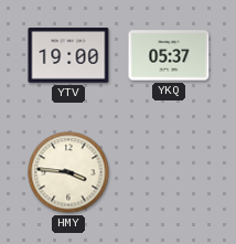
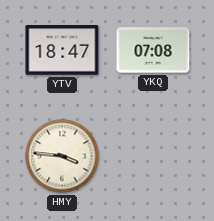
YTV: 19:00 -> 18:47 (62, 50)
YKQ: 05:37 -> 07:08 (153, 50)
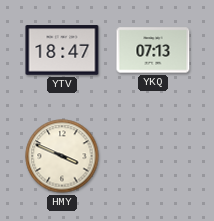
YKQ: 07:08 -> 07:13 (153, 50)
HMY: 3:46 -> 3:49 (62, 156)
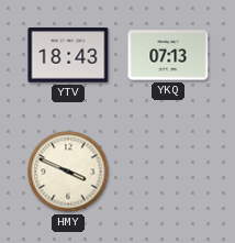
YTV: 18:47 -> 18:43 (68, 55)
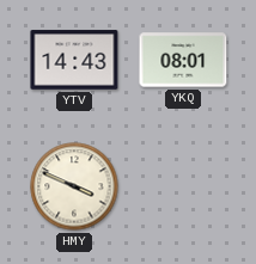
YTV: 18:43 -> 14:43 (74, 60)
YKQ: 07:13 -> 08:01 (183, 60)
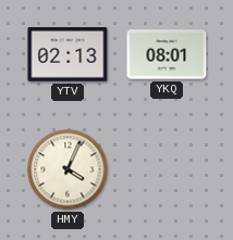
YTV: 14:43 -> 02:13 (68, 54)
HMY: 3:49 -> 4:04 (68, 169)
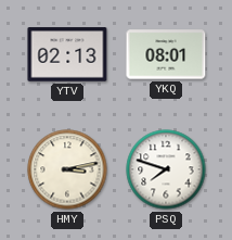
HMY: 4:04 -> 3:13 (67, 169)
PSQ: none -> 7:48 (166, 169)
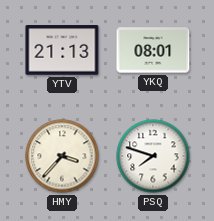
YTV: 02:13 -> 21:13 (62, 50)
HMY: 3:13 -> 3:37 (62, 156)
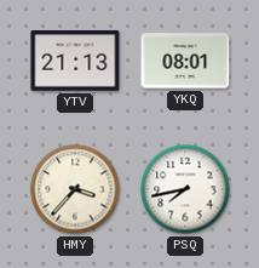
PSQ: 7:48 -> 7:43 (185, 189)
